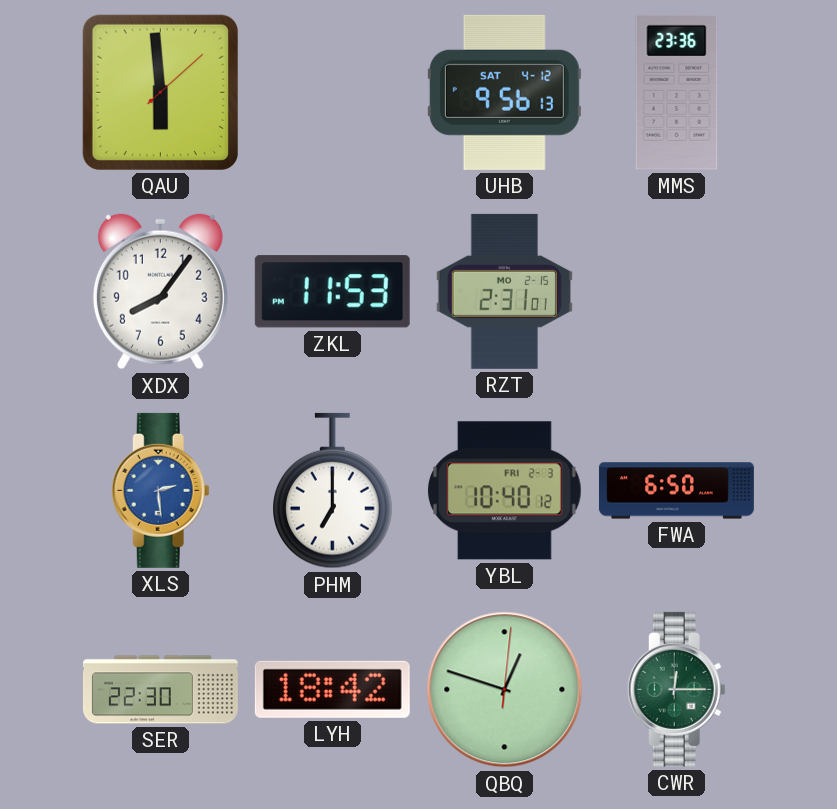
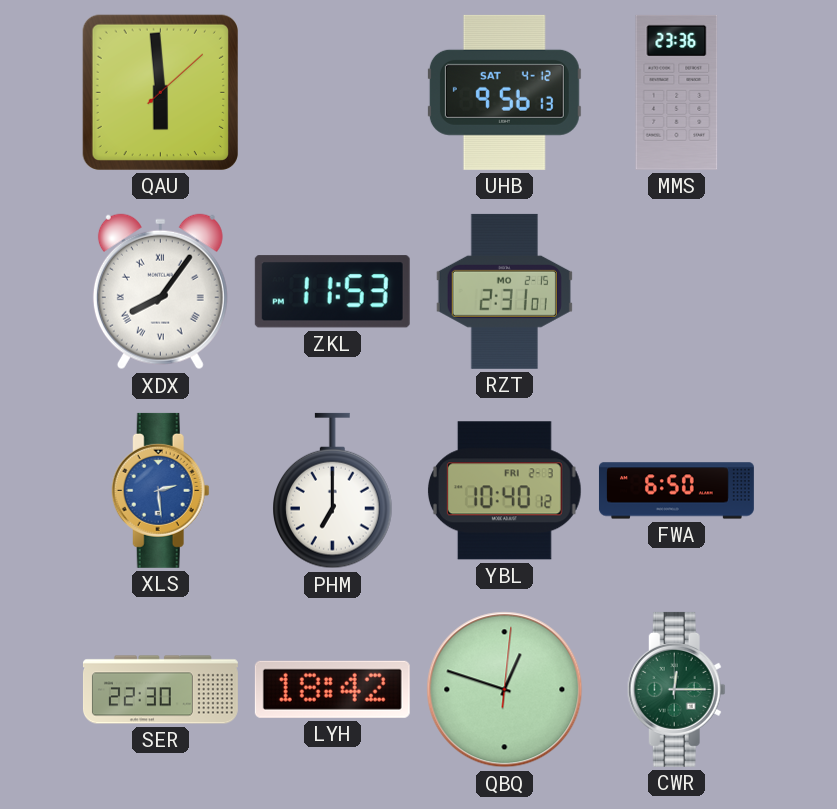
XDX numerals: Arabic -> Roman (160, 292)
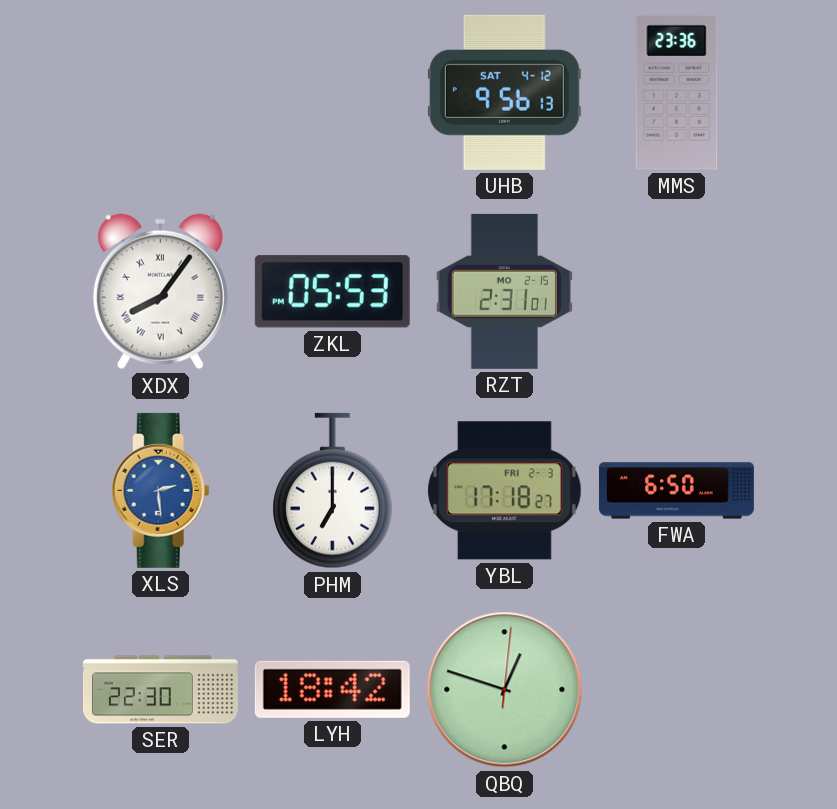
QAU: 5:59 -> none (160, 92)
ZKL: 11:53 -> 05:53 (332, 292)
YBL: 10:40 -> 17:18 (504, 491)
CWR: 12:15 -> none (676, 689)
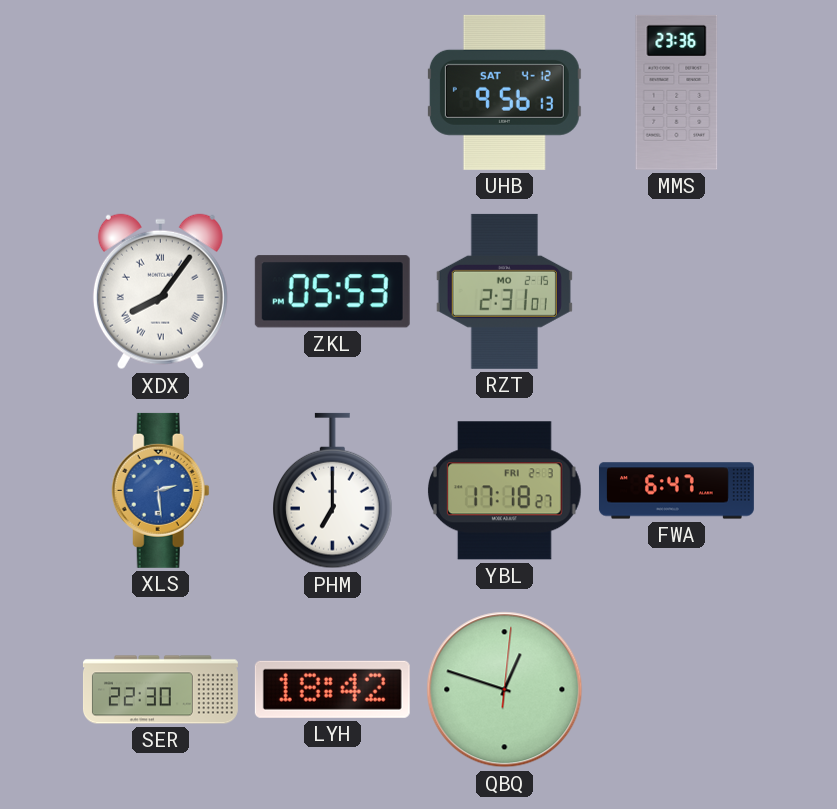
FWA: 6:50 -> 6:47 (676, 491)
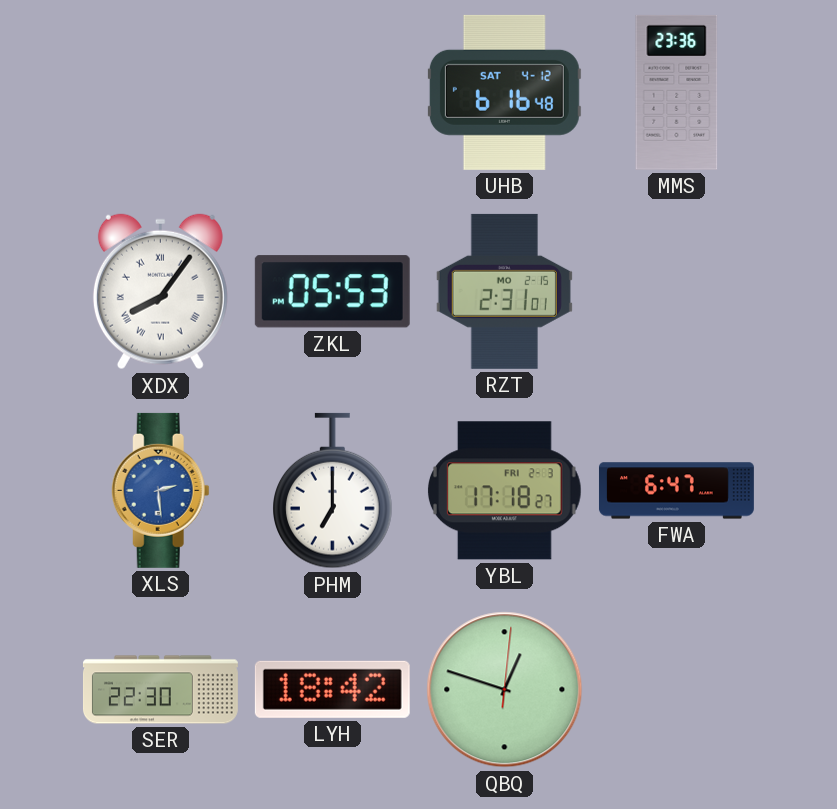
UHB: 9:56 -> 6:16 (504, 92)
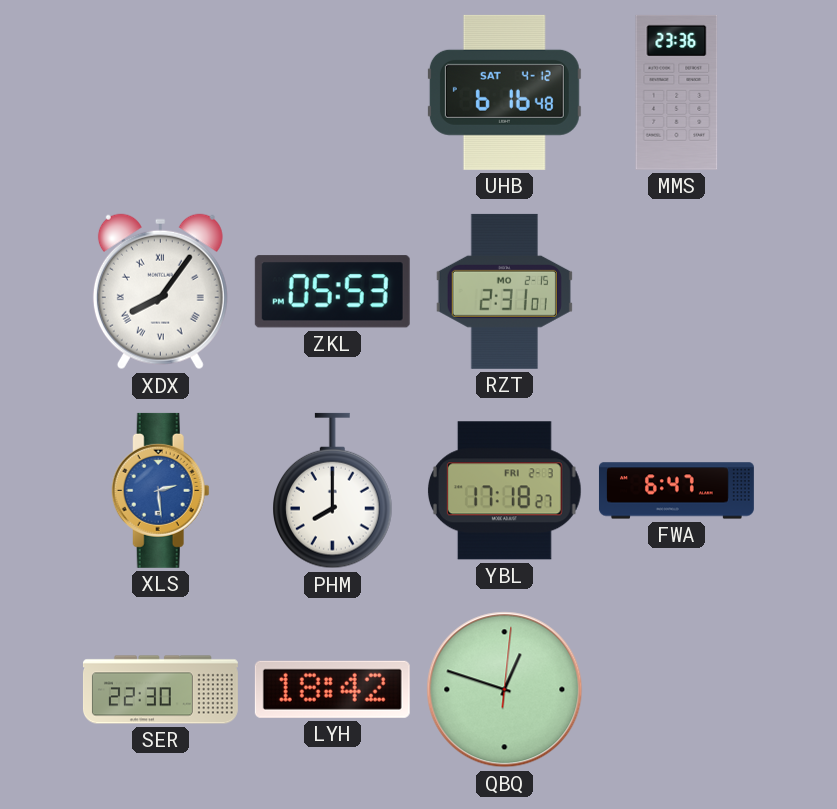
PHM: 7:00 -> 8:00 (333, 491)
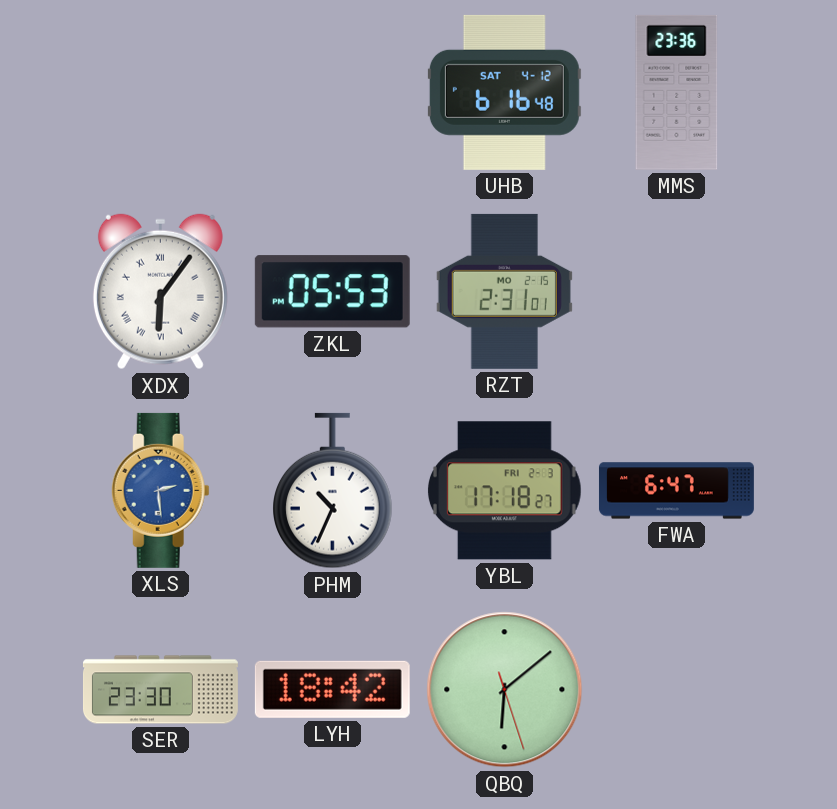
XDX: 8:06 -> 6:06 (160, 292)
PHM: 8:00 -> 10:34 (333, 491)
SER: 22:30 -> 23:30 (160, 690)
QBQ: 12:48 -> 6:08 (505, 690)
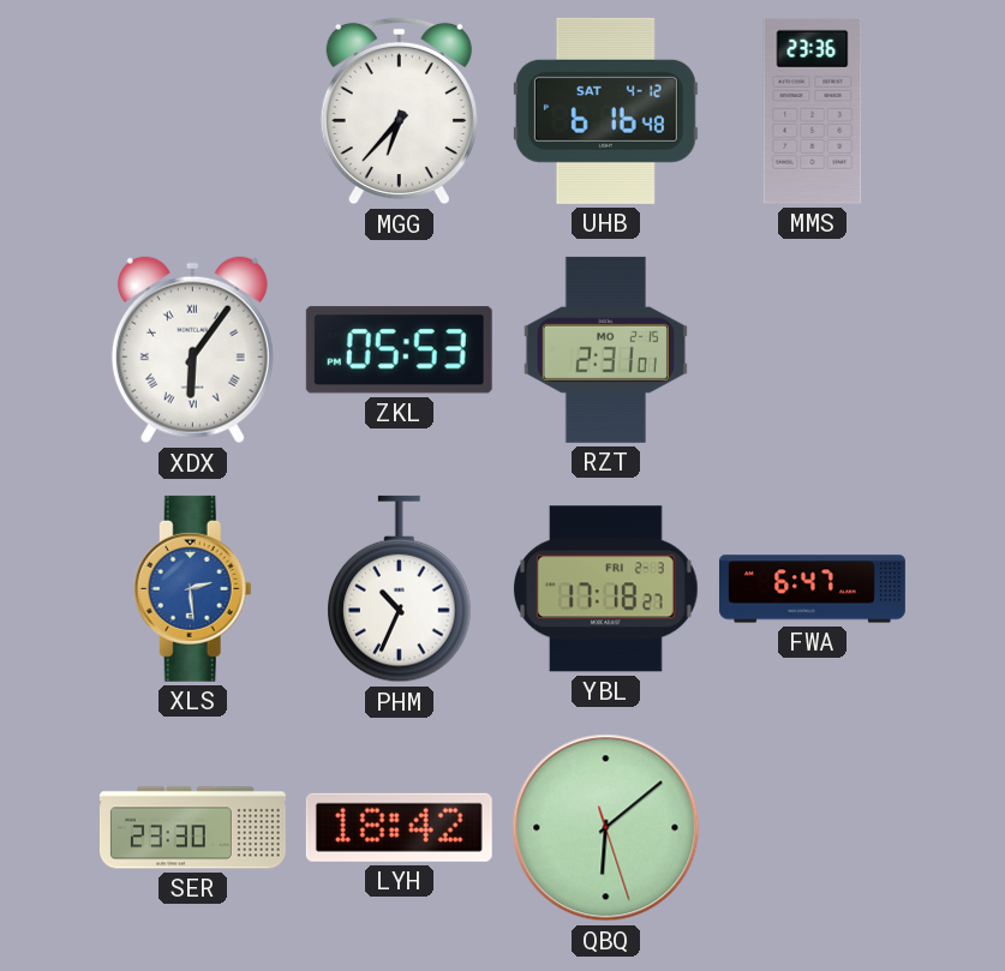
MGG: none -> 6:37 (399, 112)
